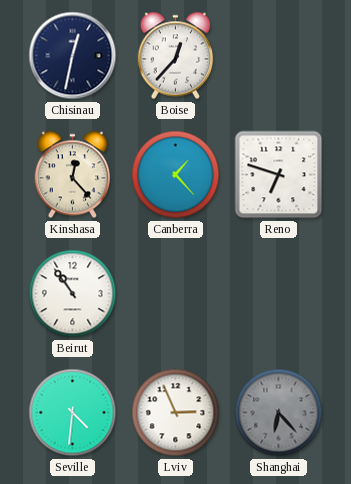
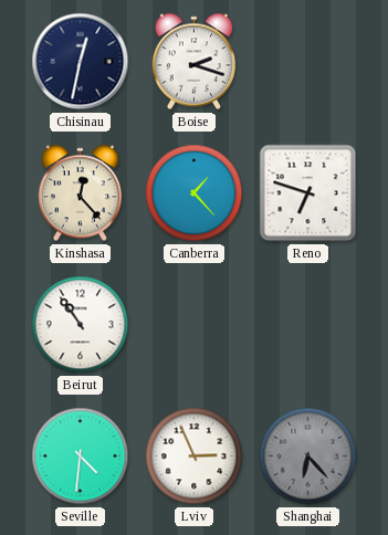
Boise: 12:37 -> 2:18 (195, 62)
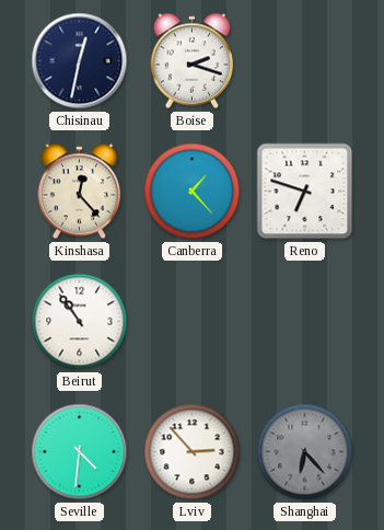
Lviv: 2:56 -> 2:53 (193, 452)
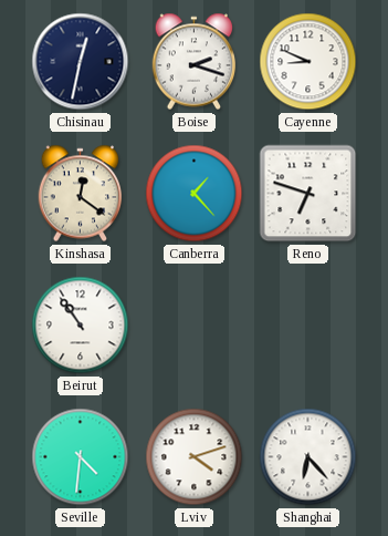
Cayenne: none -> 8:49 (308, 62)
Kinshasa: 12:23 -> 12:21 (81, 194)
Lviv: 2:53 -> 4:12 (195, 457)
Shanghai dial: grey -> white (308, 457)
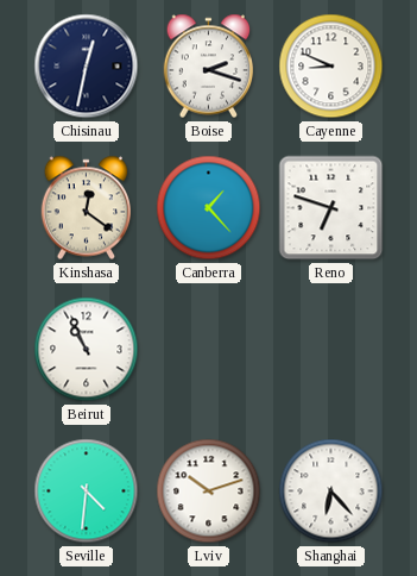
Beirut: 10:54 -> 10:56 (87, 350)
Lviv: 4:12 -> 10:12 (209, 492)
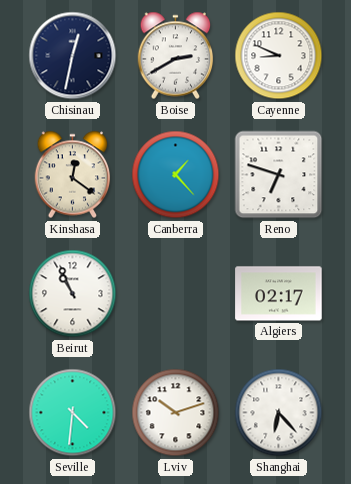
Boise: 2:18 -> 2:40 (176, 56)
Algiers: none -> 02:17 (279, 294)
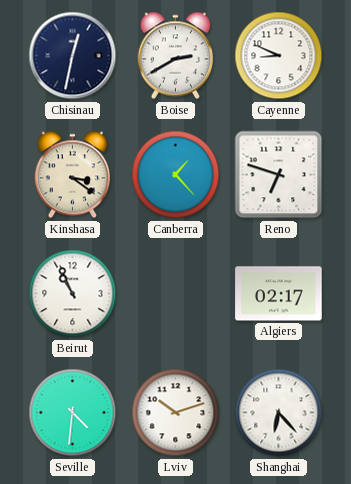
Kinshasa: 12:21 -> 3:21 (73, 175)
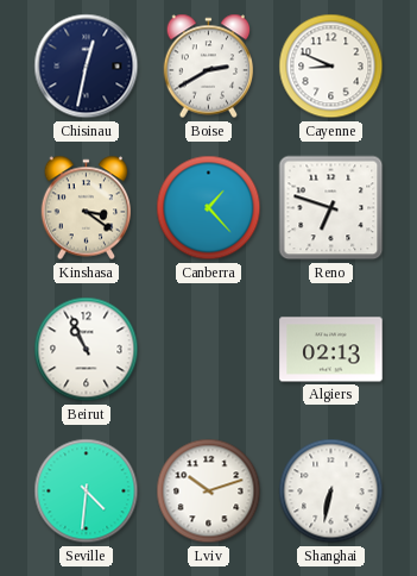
Algiers: 02:17 -> 02:13 (331, 350)
Shanghai: 6:23 -> 6:32 (331, 492)
